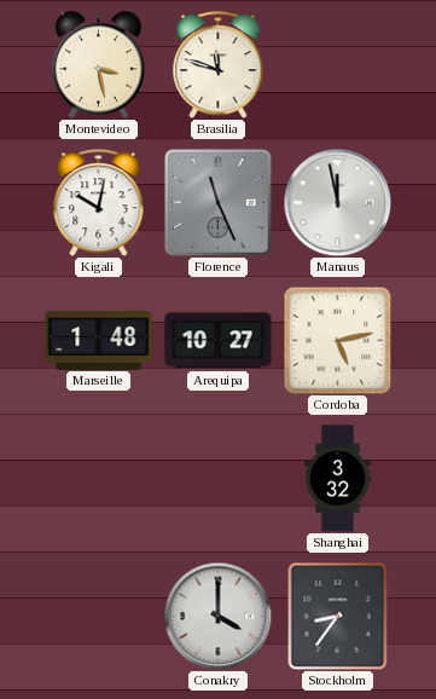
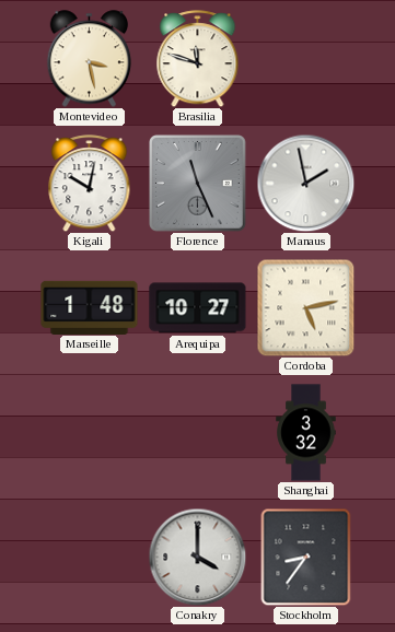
Manaus: 11:58 -> 1:58 (305, 183)
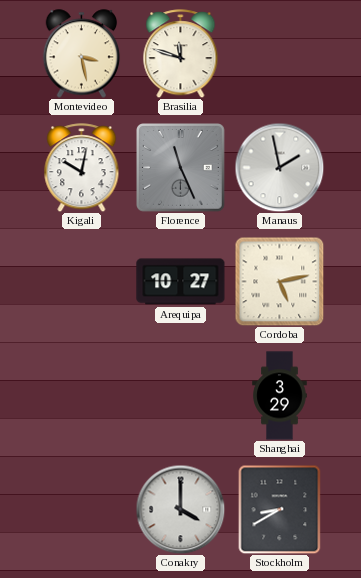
Marseille: 1:48 -> none (90, 307)
Shanghai: 3:32 -> 3:29 (280, 396)
Stockholm: 8:36 -> 8:40 (280, 509)
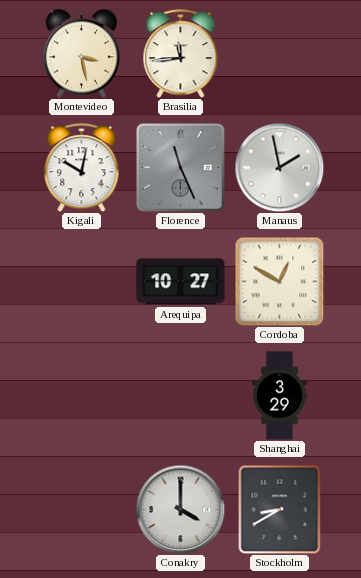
Brasilia: 11:48 -> 11:44 (181, 54)
Cordoba: 5:13 -> 12:50 (279, 281)
